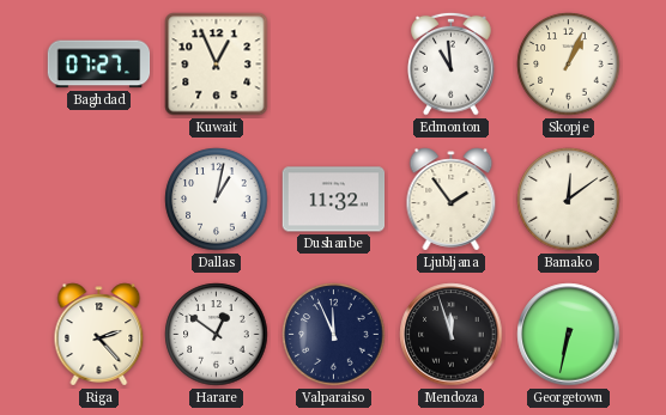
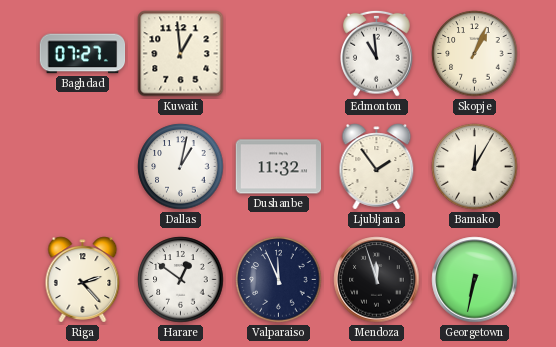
Kuwait: 12:56 -> 12:59 (181, 54)
Bamako: 12:09 -> 12:05 (475, 167)
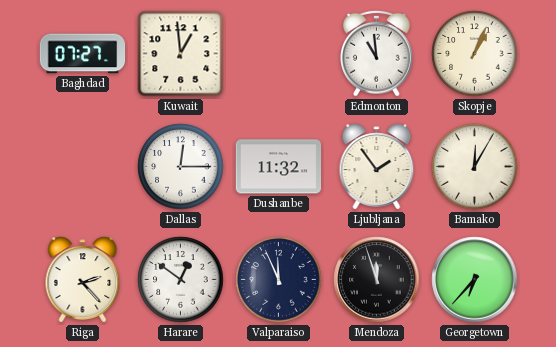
Dallas: 1:02 -> 12:15 (181, 167)
Georgetown: 6:32 -> 6:37 (475, 280)
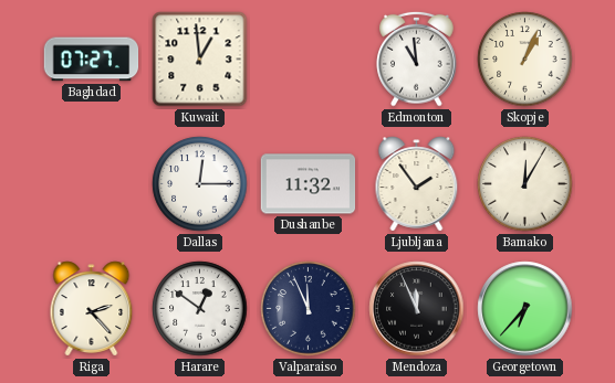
Mendoza: 11:57 -> 11:56 (417, 309)
